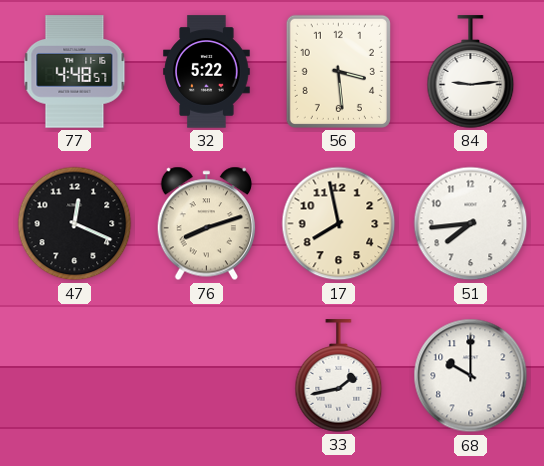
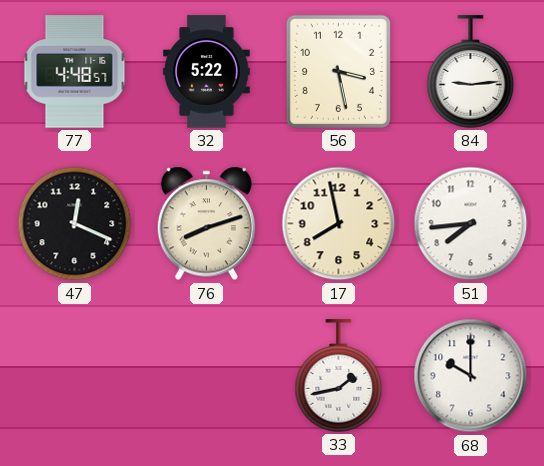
56: 3:29 -> 3:28 (338, 71)
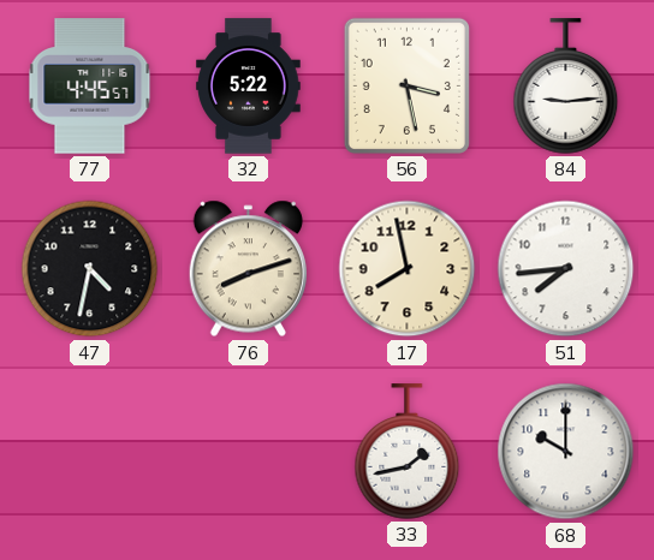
77: 4:48 -> 4:45 (90, 87)
47: 12:19 -> 4:32 (90, 269)
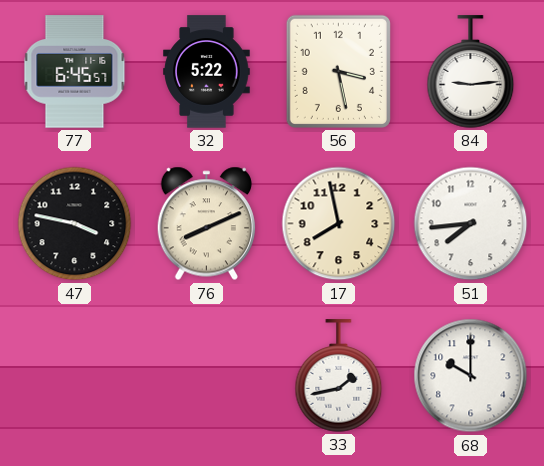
77: 4:45 -> 6:45 (75, 72)
47: 4:32 -> 3:47 (75, 224)
76: 8:12 -> 8:11 (206, 224)
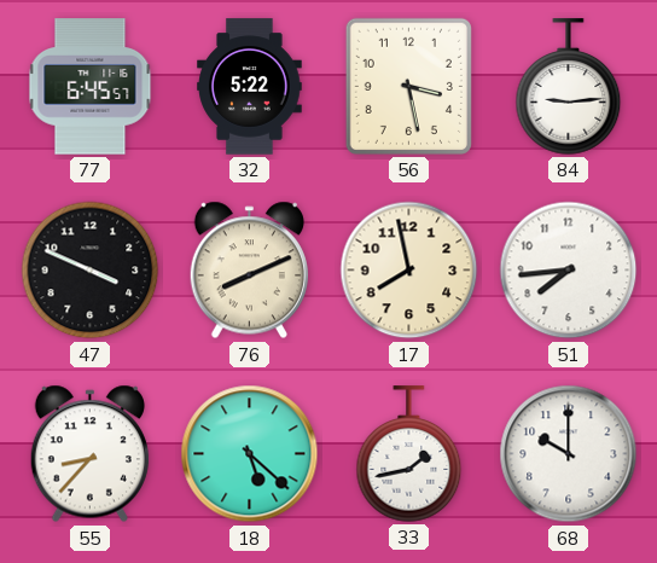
47: 3:47 -> 3:49 (91, 271)
55: none -> 8:37 (89, 454)
18: none -> 5:22 (250, 454)
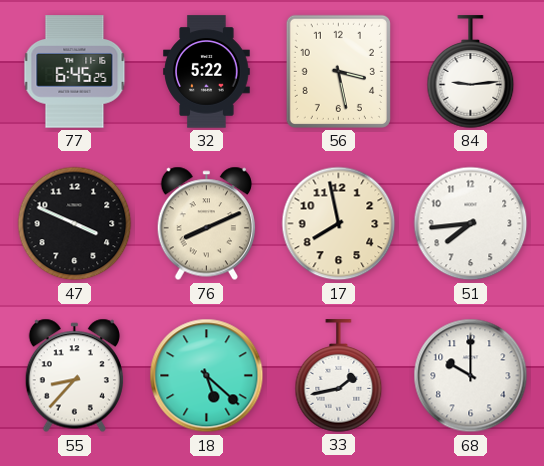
77: 6:45:57 -> 6:45:25 (75, 72)
